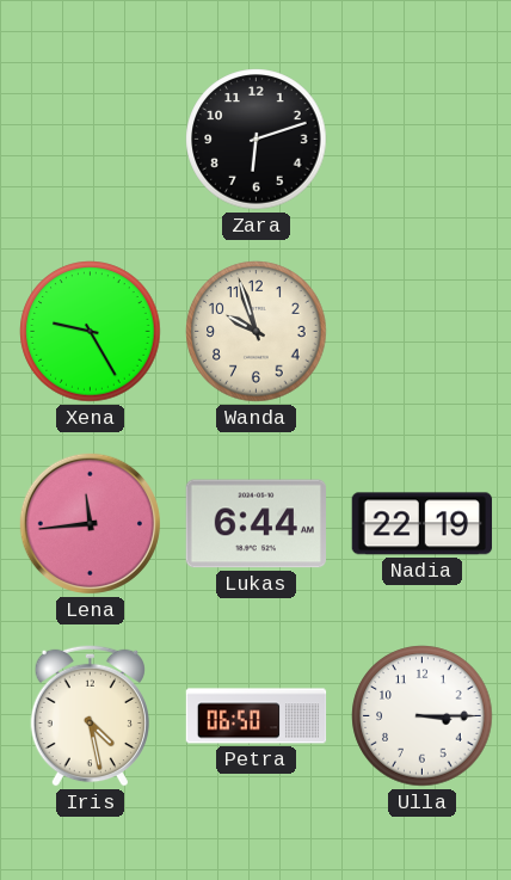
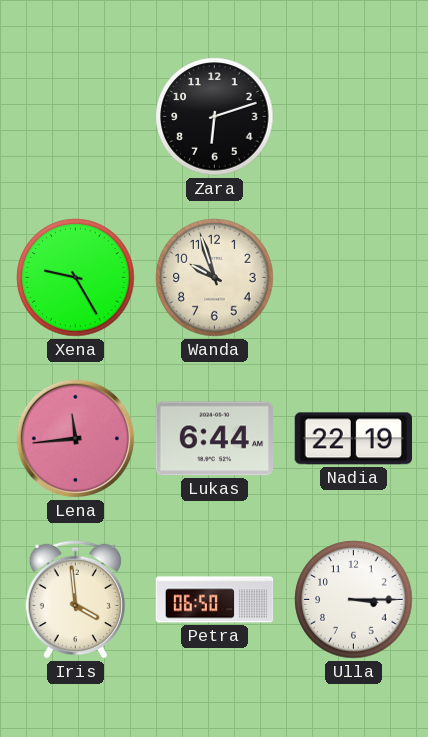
Iris: 4:28 -> 3:59 (75, 599)
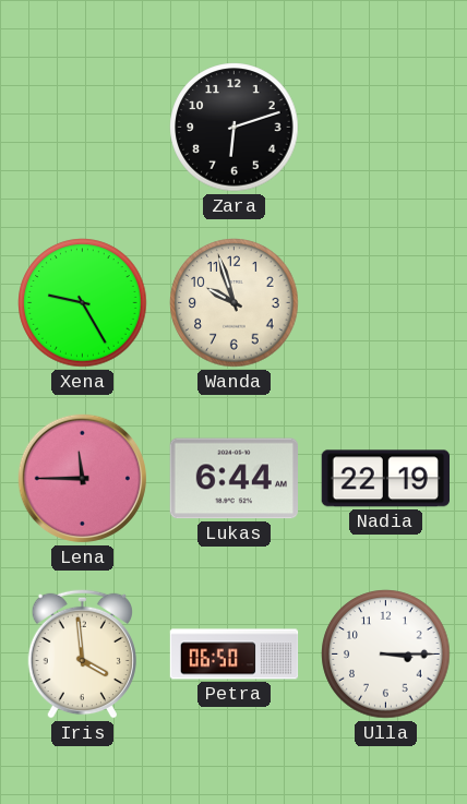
Lena: 11:44 -> 11:45 (82, 478)
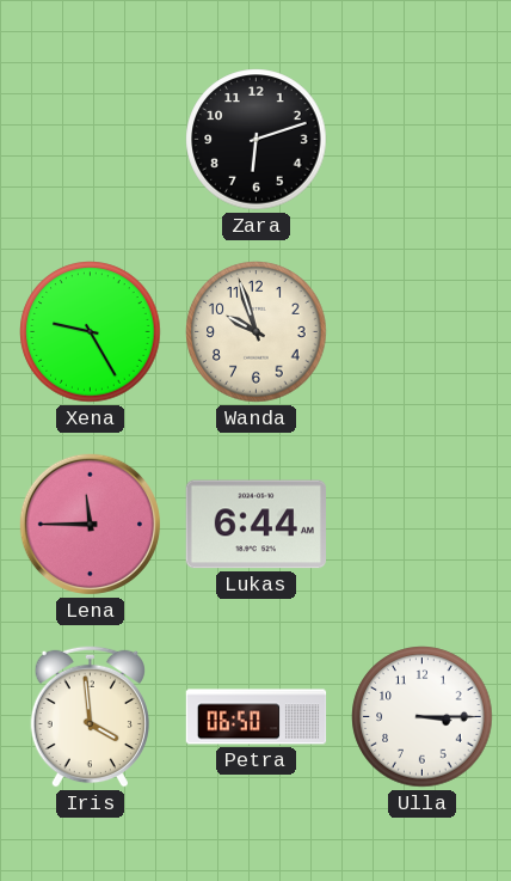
Nadia: 22:19 -> none (385, 479)
